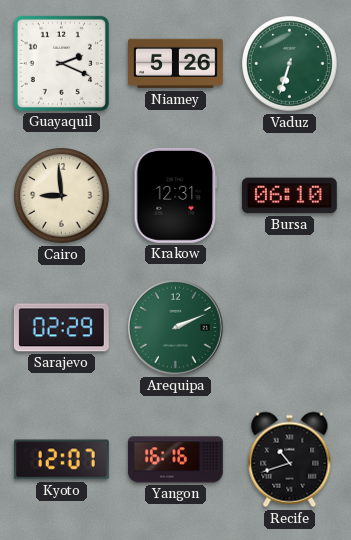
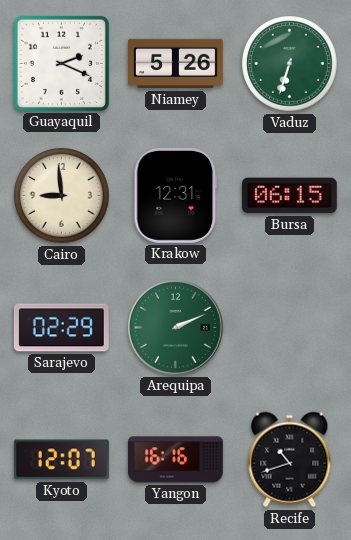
Bursa: 06:10 -> 06:15 (289, 196)
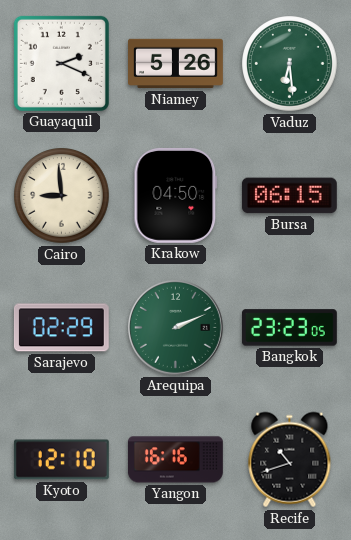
Vaduz: 6:33 -> 6:29 (290, 64)
Krakow: 12:31 -> 04:50 (176, 195)
Bangkok: none -> 23:23 (289, 328)
Kyoto: 12:07 -> 12:10 (61, 460)
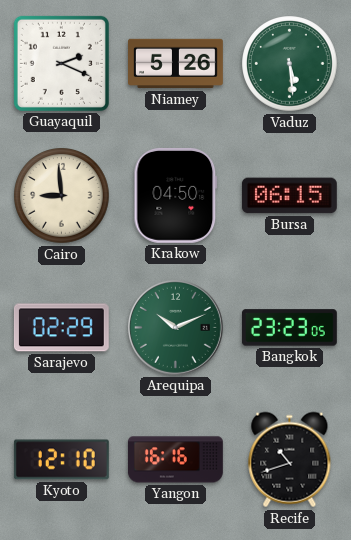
Vaduz: 6:29 -> 5:29 (290, 64)
Arequipa: 2:11 -> 10:11 (175, 327)
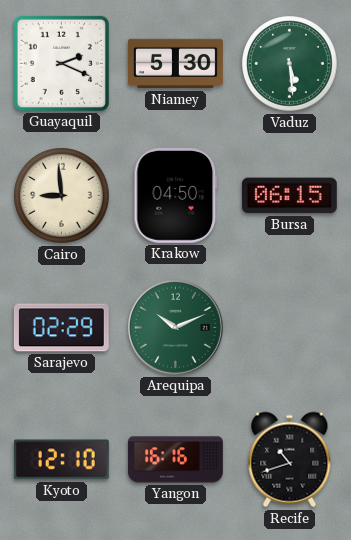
Niamey: 5:26 -> 5:30 (176, 64)
Bangkok: 23:23 -> none (289, 328)
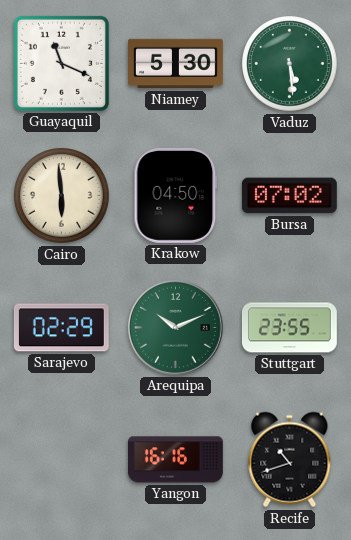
Guayaquil: 2:19 -> 11:19 (61, 63)
Cairo: 8:59 -> 5:59 (62, 196)
Bursa: 06:15 -> 07:02 (289, 196)
Stuttgart: none -> 23:55 (289, 328)
Kyoto: 12:10 -> none (61, 460)
